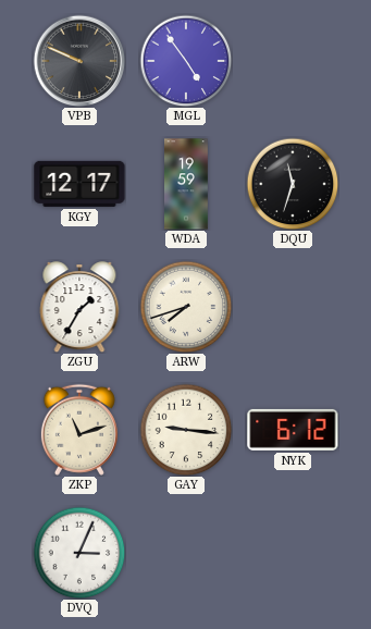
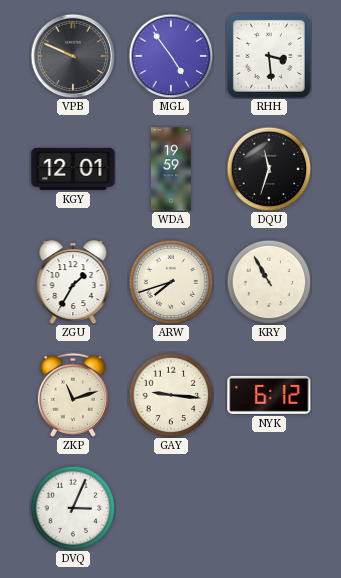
RHH: none -> 3:29 (269, 56)
KGY: 12:17 -> 12:01 (73, 169)
KRY: none -> 10:55 (269, 282)
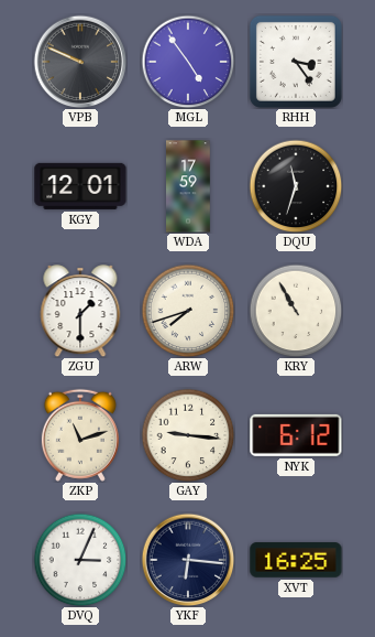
RHH: 3:29 -> 3:24 (296, 62)
WDA: 19:59 -> 17:59 (188, 186)
ZGU: 1:35 -> 1:30 (80, 311)
YKF: none -> 6:16 (188, 560)
XVT: none -> 16:25 (296, 560)
